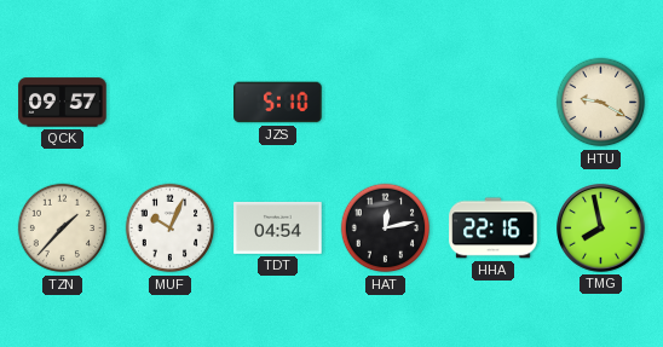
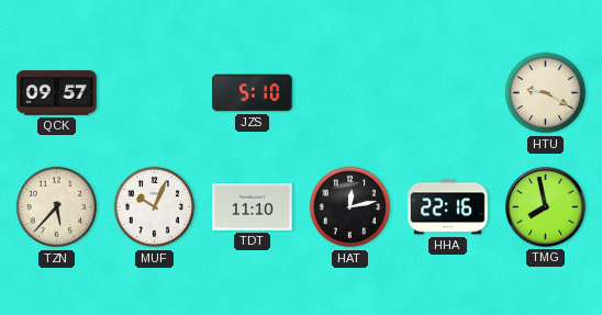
TZN: 1:37 -> 5:37 (57, 207)
TDT: 04:54 -> 11:10 (253, 206)
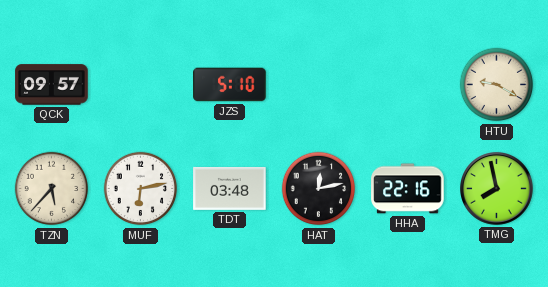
MUF: 10:04 -> 6:13 (141, 189)
TDT: 11:10 -> 03:48 (230, 188)
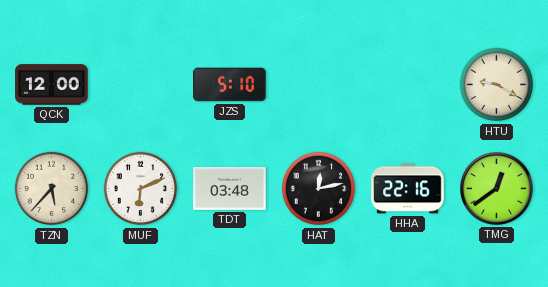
QCK: 09:57 -> 12:00 (52, 85)
MUF: 6:13 -> 6:11 (141, 189)
TMG: 7:58 -> 12:39 (497, 189)
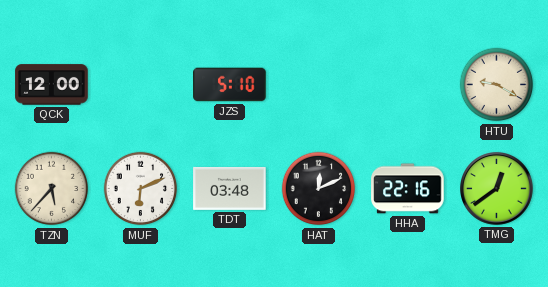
HAT: 12:13 -> 12:11 (319, 189)
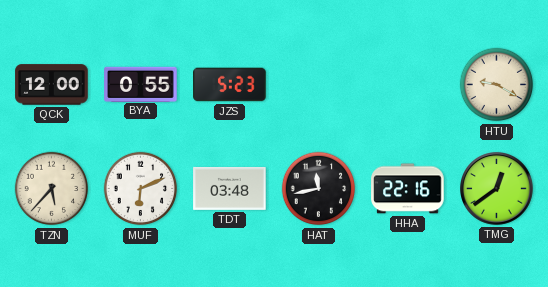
BYA: none -> 0:55 (141, 84)
JZS: 5:10 -> 5:23 (230, 85)
HAT: 12:11 -> 11:43 (319, 189)
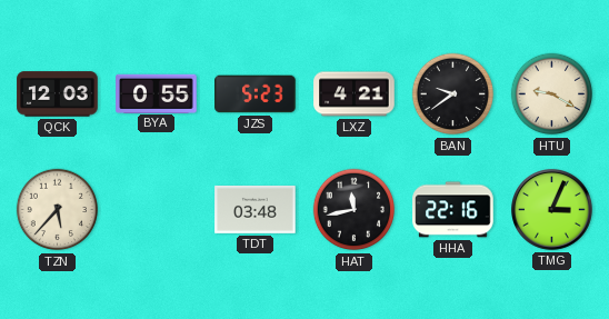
QCK: 12:00 -> 12:03 (58, 94)
LXZ: none -> 4:21 (355, 94)
BAN: none -> 9:39 (453, 94)
MUF: 6:11 -> none (141, 189)
TMG: 12:39 -> 3:04 (552, 210)
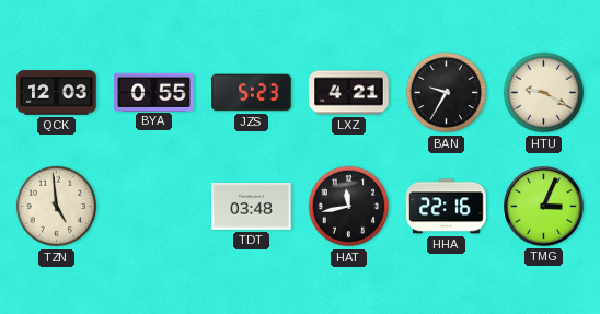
BAN: 9:39 -> 9:35 (447, 93)
TZN: 5:37 -> 4:59 (57, 207)
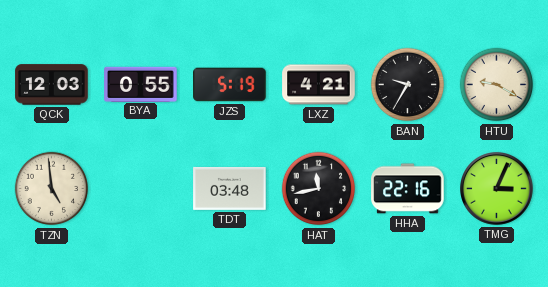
JZS: 5:23 -> 5:19 (230, 85)
